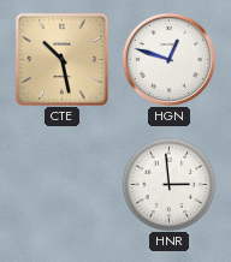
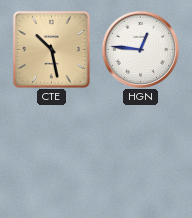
HGN: 12:48 -> 12:46 (140, 49)
HNR: 2:59 -> none (168, 184)
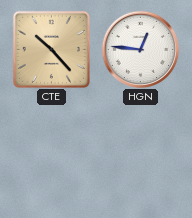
CTE: 10:28 -> 10:23 (51, 49)
